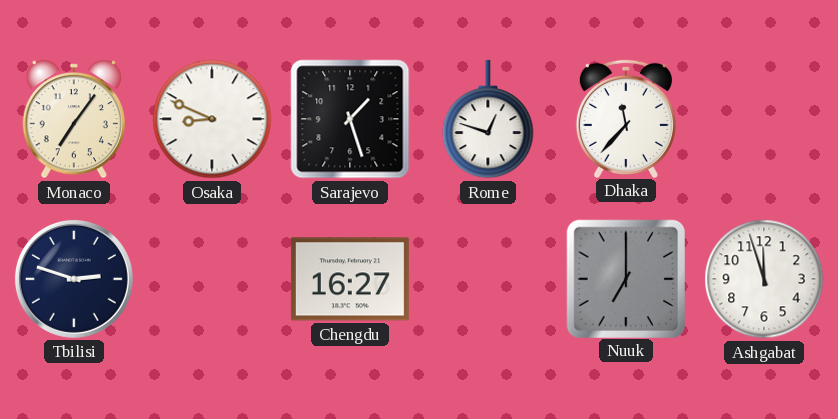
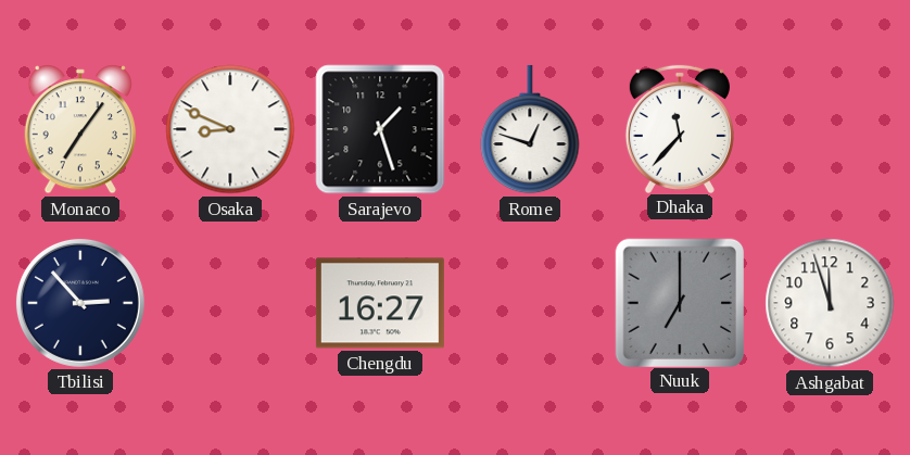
Tbilisi: 2:48 -> 2:53 (80, 303)
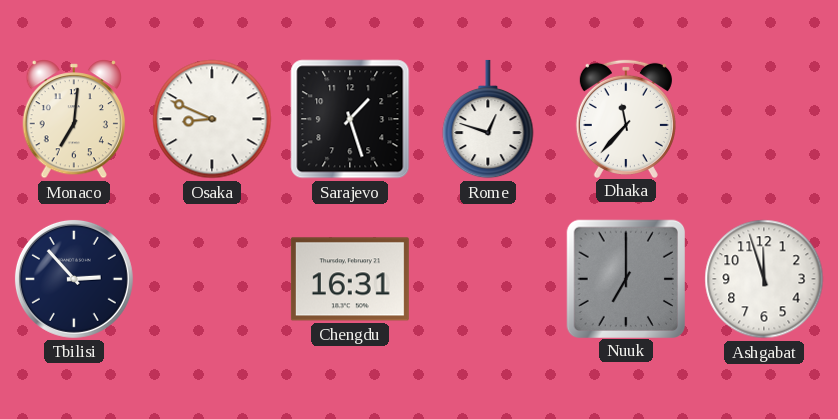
Monaco: 7:06 -> 7:01 (74, 119)
Chengdu: 16:27 -> 16:31 (350, 279)
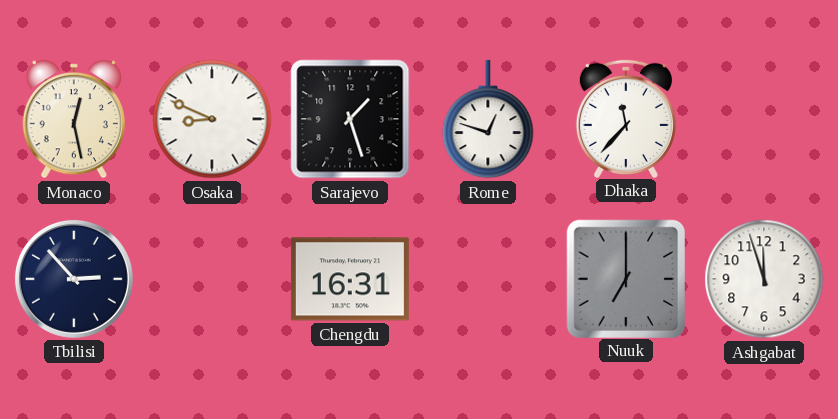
Monaco: 7:01 -> 12:28 (74, 119)
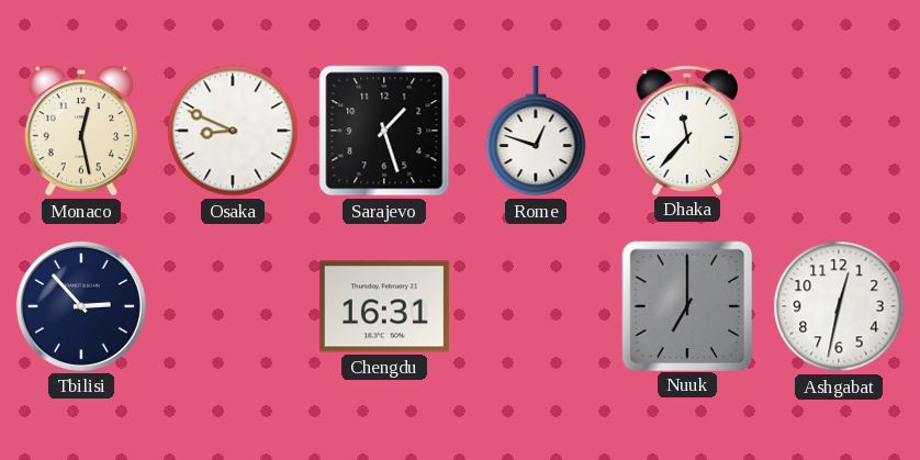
Ashgabat: 11:57 -> 12:32 (839, 306)
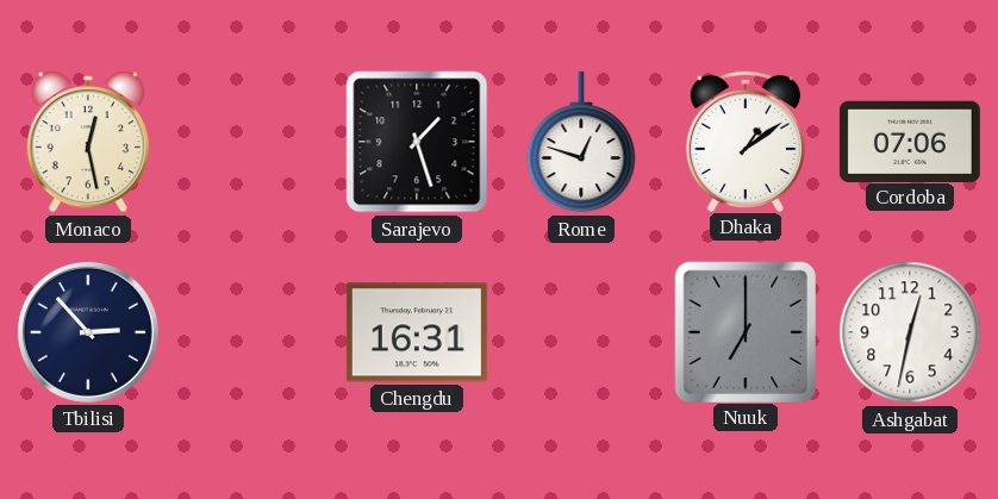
Osaka: 8:49 -> none (233, 131)
Dhaka: 11:37 -> 1:09 (746, 141)
Cordoba: none -> 07:06 (910, 141)
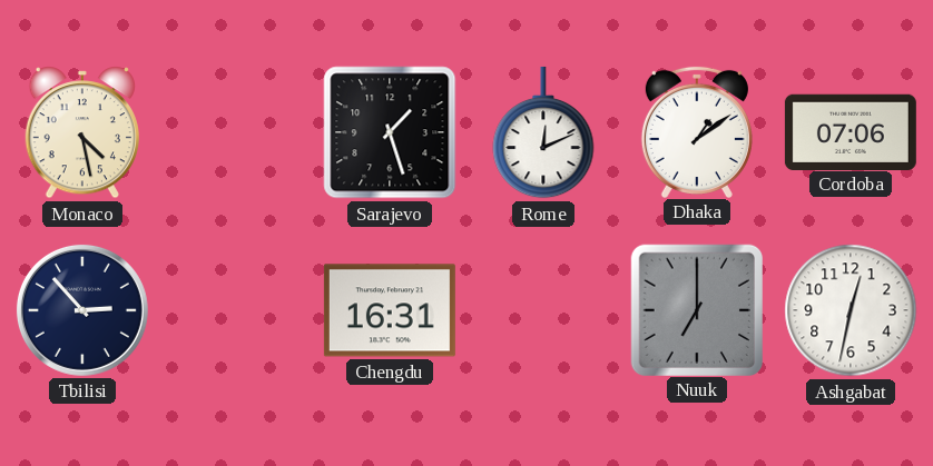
Monaco: 12:28 -> 4:28 (82, 132)
Rome: 12:48 -> 12:11 (543, 132)
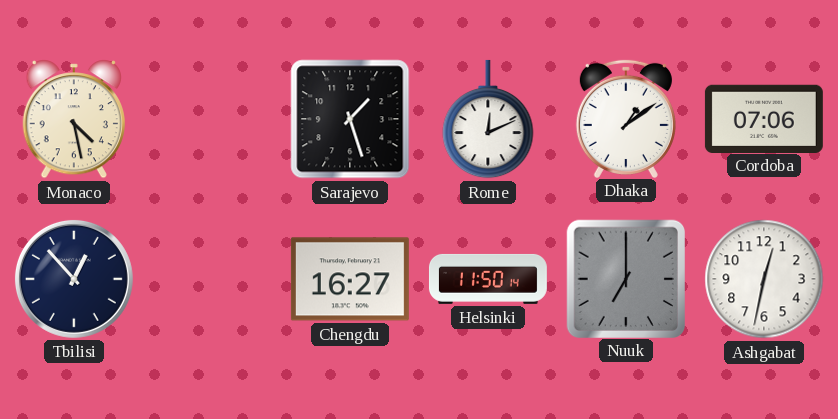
Tbilisi: 2:53 -> 12:53 (74, 279)
Chengdu: 16:31 -> 16:27 (350, 279)
Helsinki: none -> 11:50 (488, 279)
